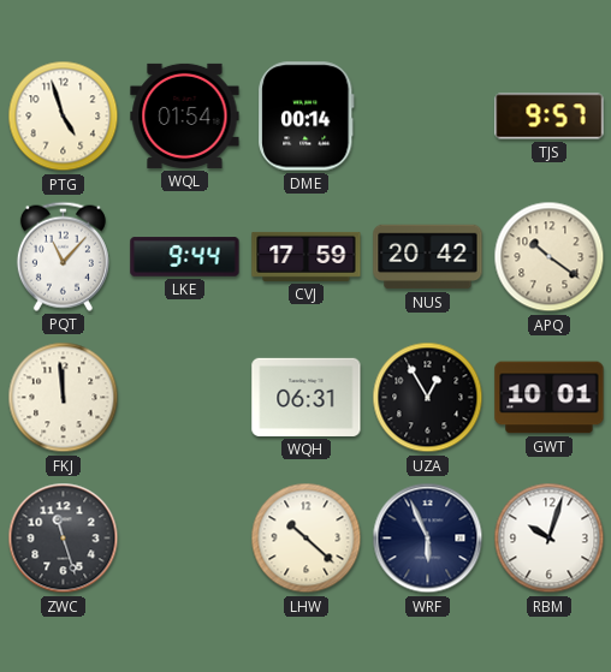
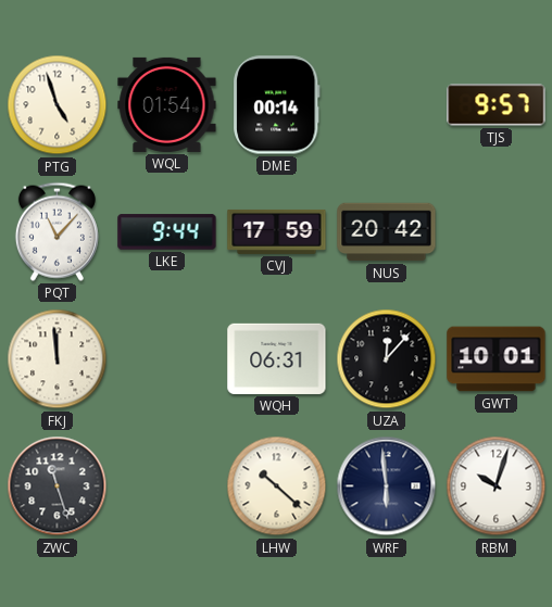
APQ: 10:21 -> none (550, 257)
UZA: 12:55 -> 12:07 (387, 359)
WRF: 5:56 -> 5:59 (387, 486)
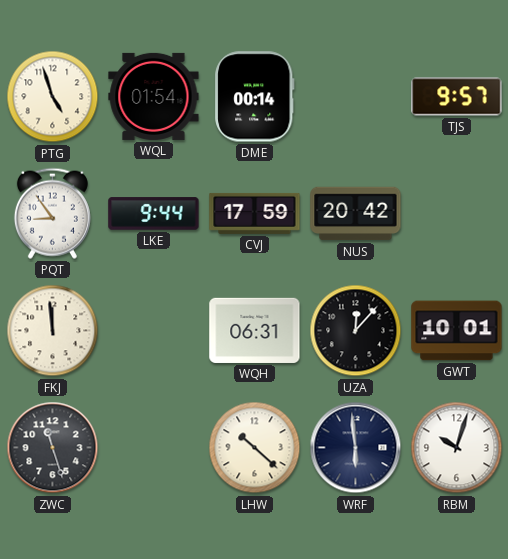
PQT: 11:07 -> 8:54 (52, 213)
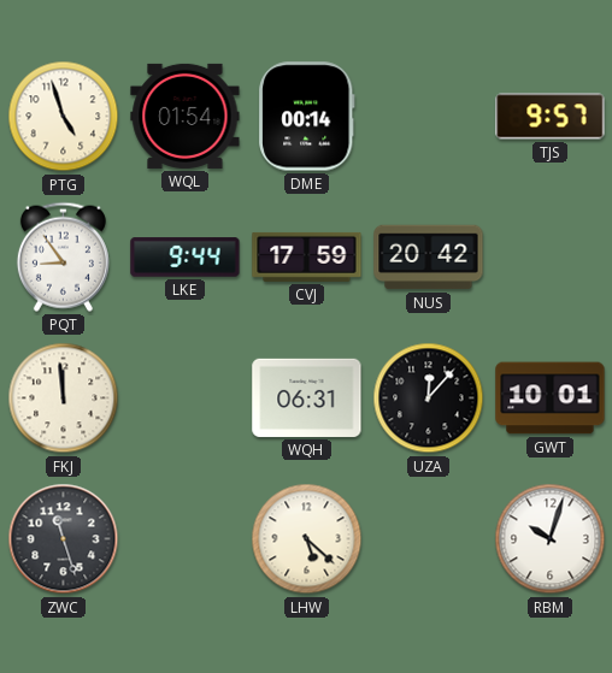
LHW: 10:22 -> 5:22 (307, 539)
WRF: 5:59 -> none (356, 448)
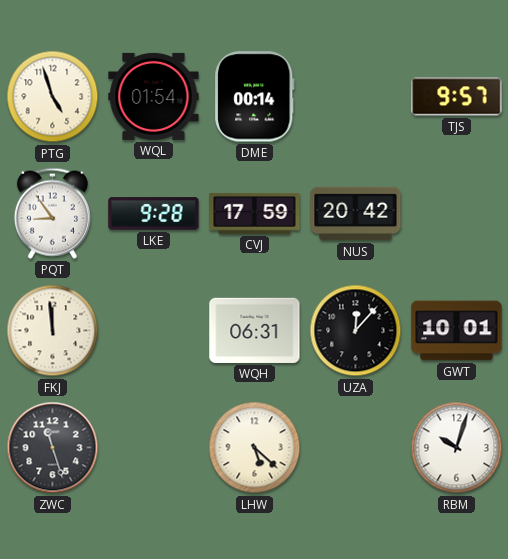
LKE: 9:44 -> 9:28 (154, 214)
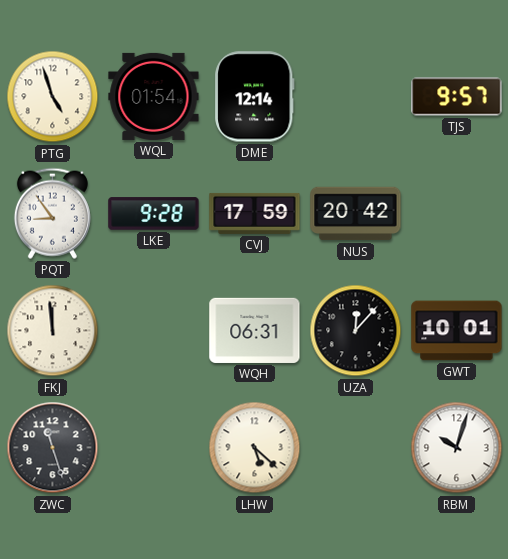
DME: 00:14 -> 12:14 (255, 97)
